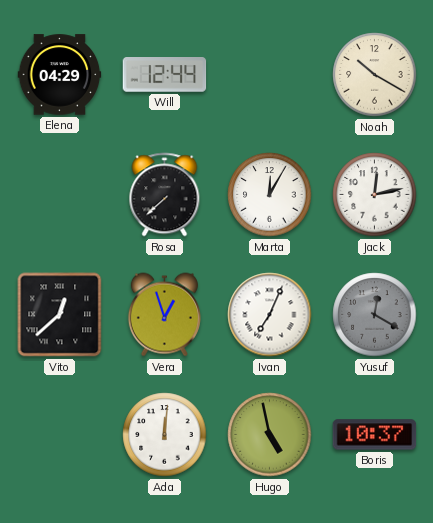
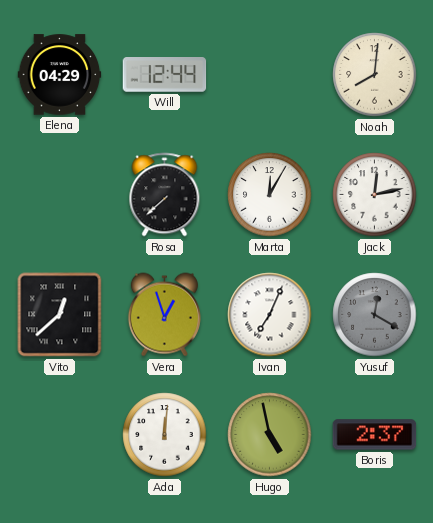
Noah: 10:20 -> 8:01 (375, 75)
Boris: 10:37 -> 2:37 (375, 435)
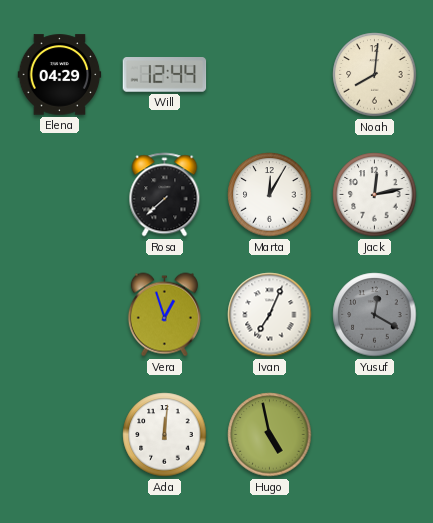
Vito: 12:38 -> none (60, 315)
Boris: 2:37 -> none (375, 435)
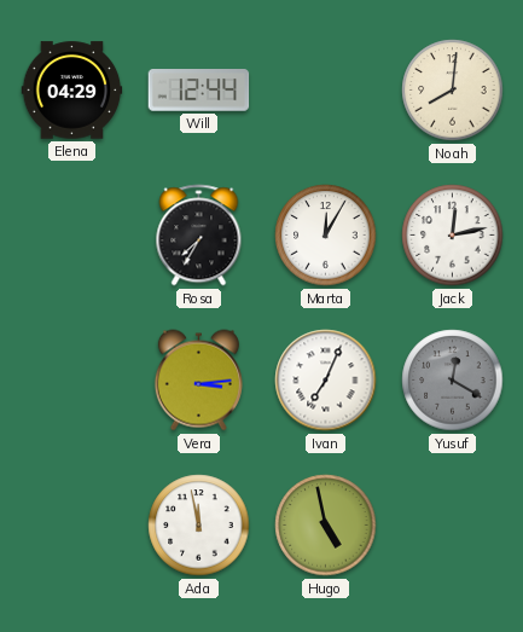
Rosa: 7:38 -> 7:35 (199, 236)
Vera: 12:57 -> 3:14 (198, 381)
Ada: 12:01 -> 11:58 (199, 526)
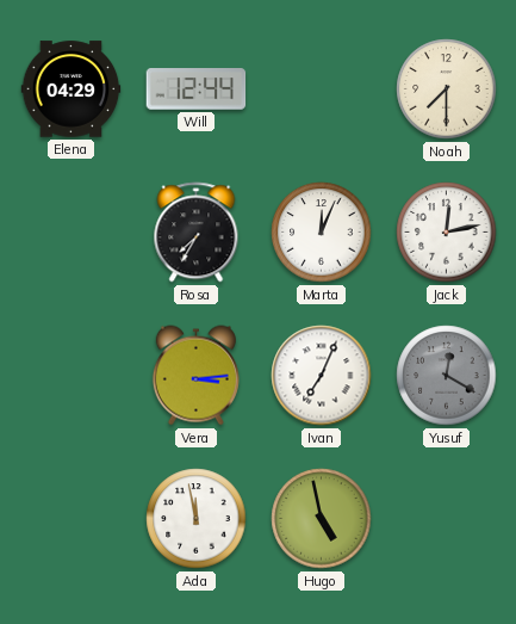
Noah: 8:01 -> 7:30 (447, 89)
Marta: 12:05 -> 12:04 (322, 233)
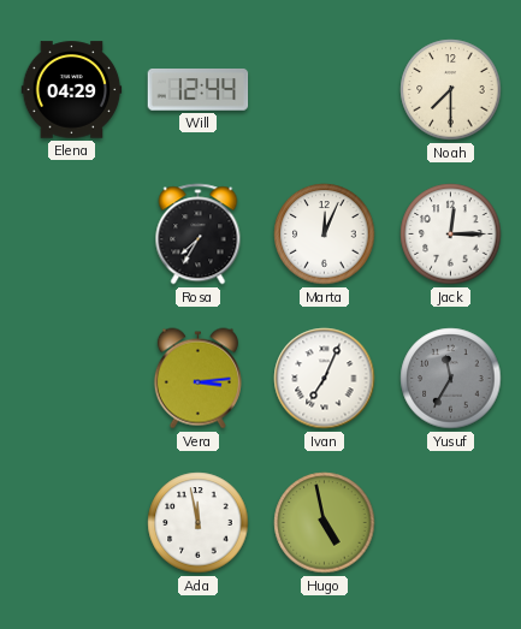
Jack: 12:13 -> 12:15 (451, 235)
Yusuf: 12:20 -> 11:35 (451, 379)
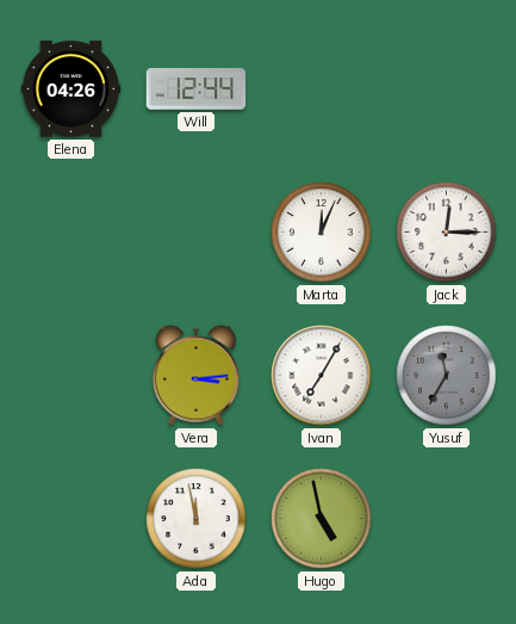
Elena: 04:29 -> 04:26 (72, 89)
Noah: 7:30 -> none (451, 90)
Rosa: 7:35 -> none (199, 235)
Ivan: 7:04 -> 7:05 (322, 376)
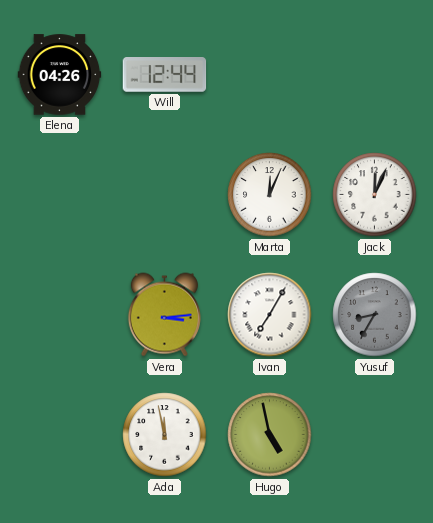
Jack: 12:15 -> 12:04 (375, 195)
Yusuf: 11:35 -> 8:35 (375, 315)
